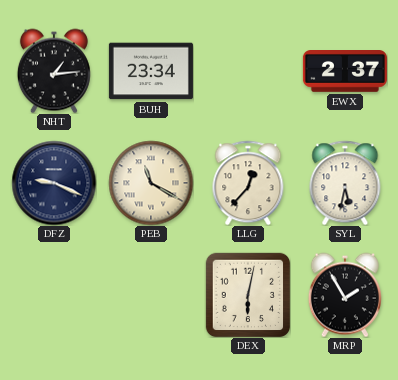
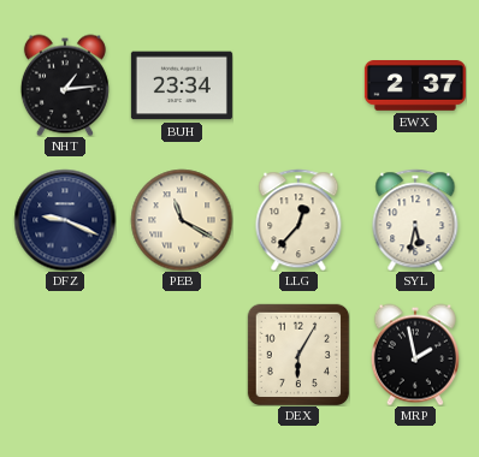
DEX: 6:02 -> 6:05 (298, 355)
MRP: 1:55 -> 1:58 (415, 355)
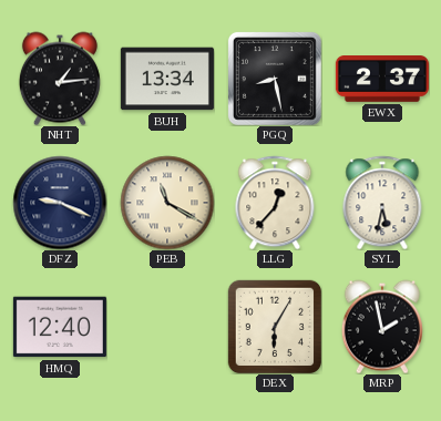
BUH: 23:34 -> 13:34 (167, 79)
PGQ: none -> 8:28 (275, 79)
HMQ: none -> 12:40 (60, 327)
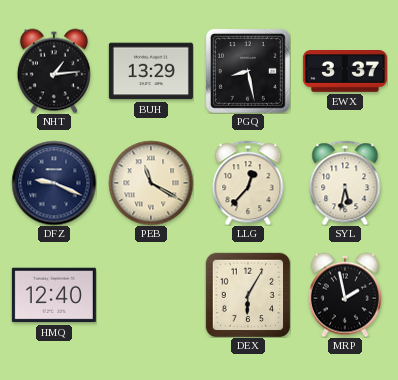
BUH: 13:34 -> 13:29 (151, 71)
EWX: 2:37 -> 3:37 (345, 72)
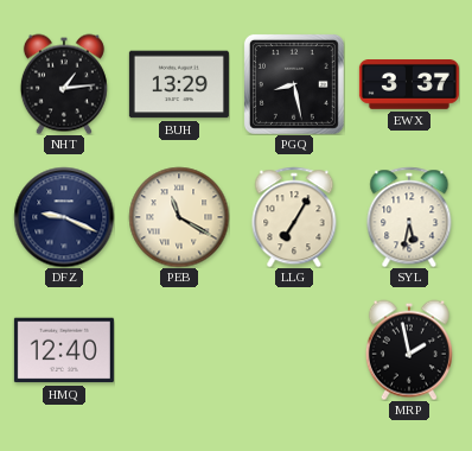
LLG: 12:37 -> 7:05 (294, 217)
DEX: 6:05 -> none (248, 295)
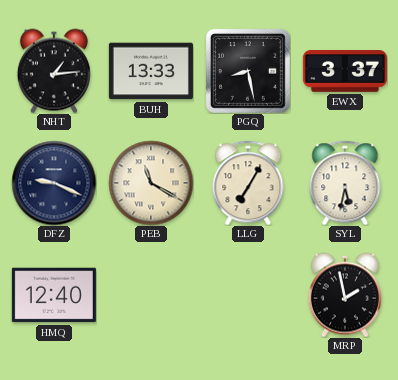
BUH: 13:29 -> 13:33 (151, 71)
